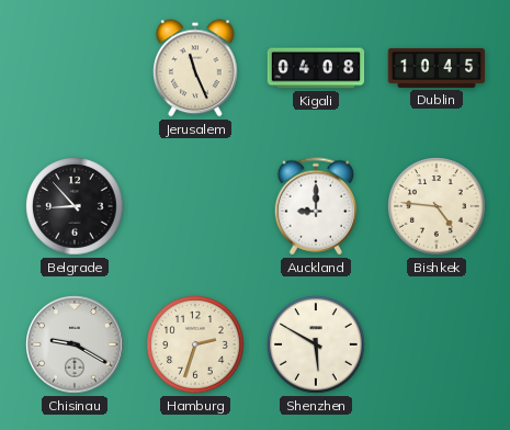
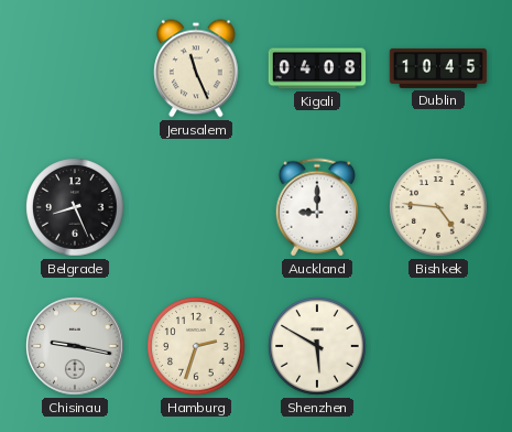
Belgrade: 8:53 -> 8:26 (75, 207)
Chisinau: 9:20 -> 9:17 (75, 346)
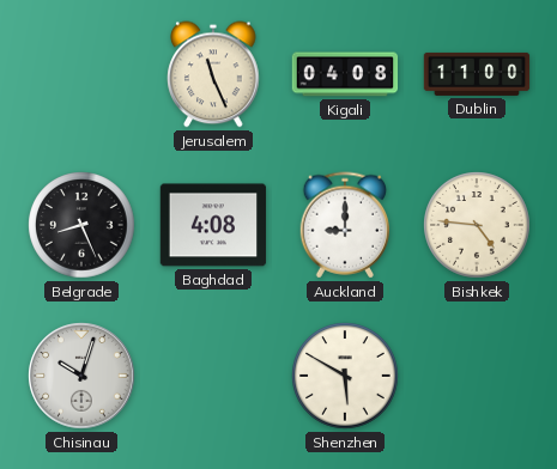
Dublin: 10:45 -> 11:00 (477, 74)
Baghdad: none -> 4:08 (213, 225)
Chisinau: 9:17 -> 10:03 (81, 376)
Hamburg: 2:33 -> none (196, 346)
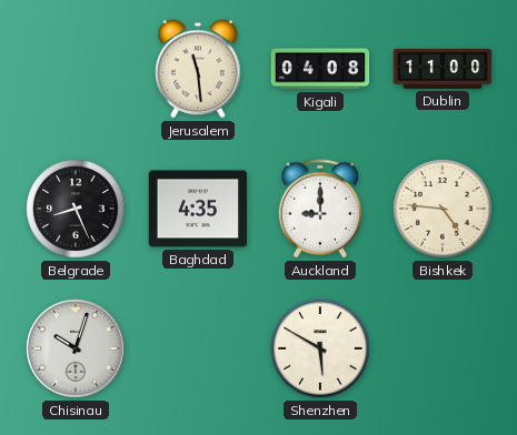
Jerusalem: 11:26 -> 11:29 (198, 69)
Baghdad: 4:08 -> 4:35 (198, 209)
